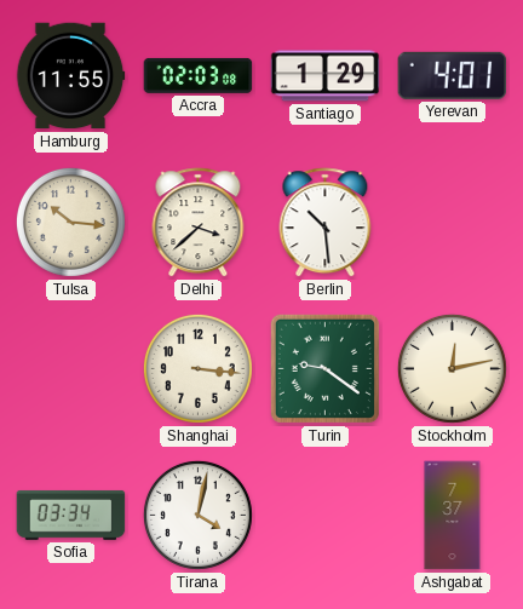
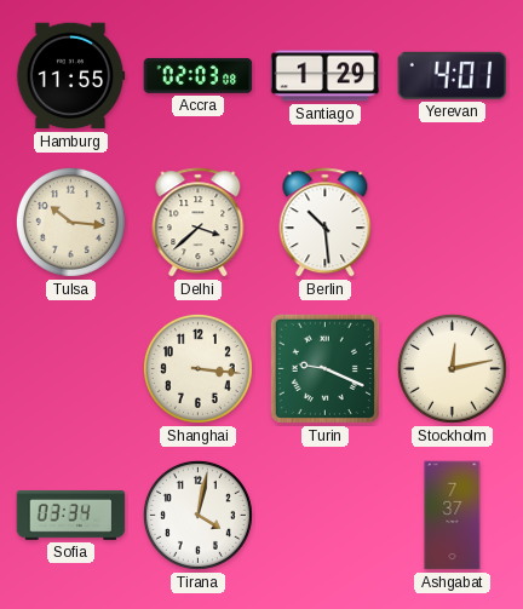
Turin: 9:21 -> 9:19 (324, 368)
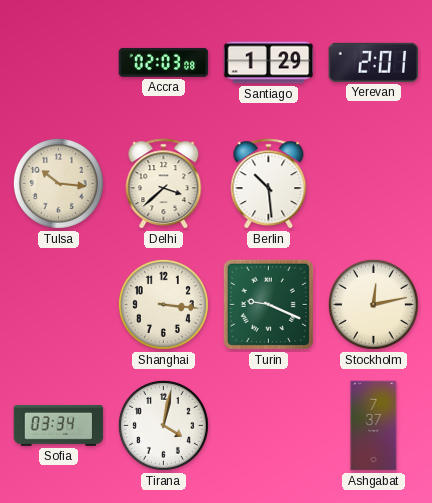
Hamburg: 11:55 -> none (70, 76)
Yerevan: 4:01 -> 2:01 (374, 62)
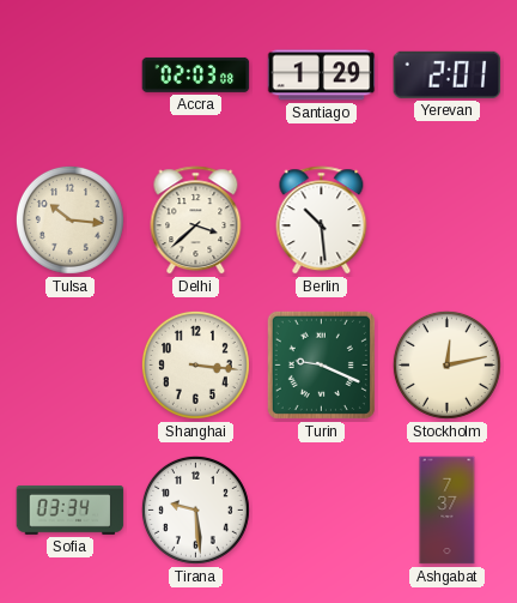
Tirana: 4:02 -> 9:29 (195, 509)
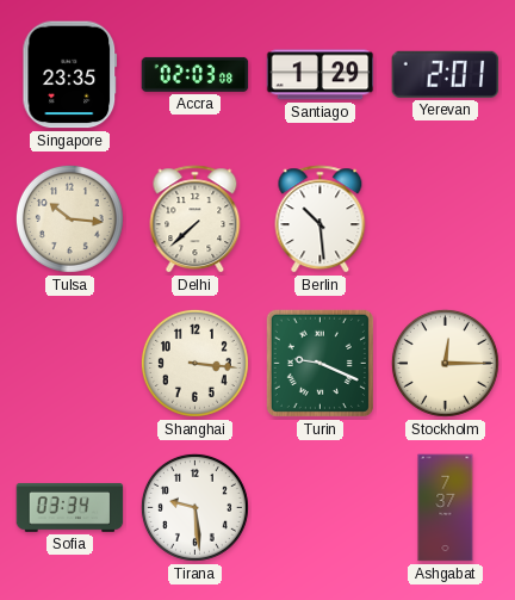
Singapore: none -> 23:35 (70, 75)
Delhi: 3:38 -> 7:38 (196, 219)
Stockholm: 12:13 -> 12:15 (445, 363)
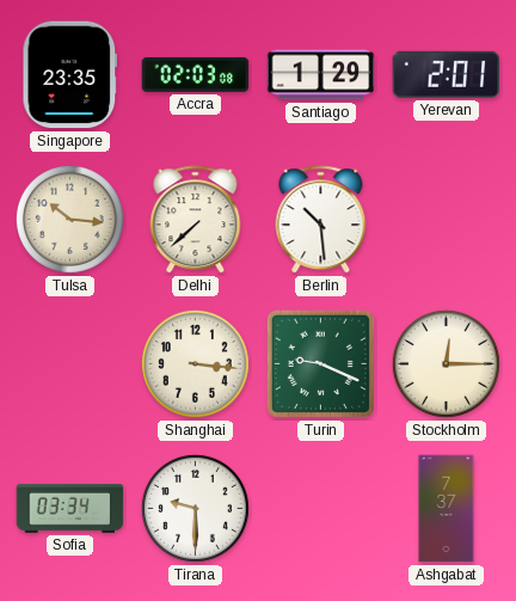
Tirana: 9:29 -> 9:30 (195, 508)
